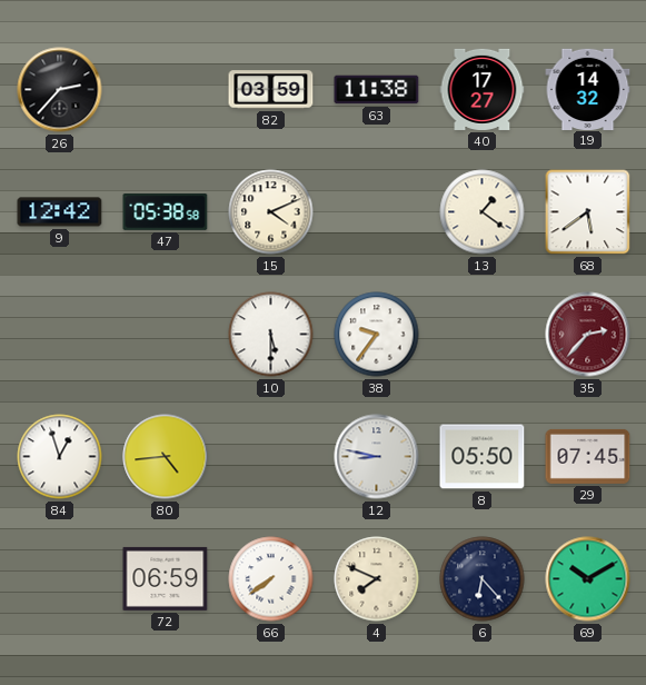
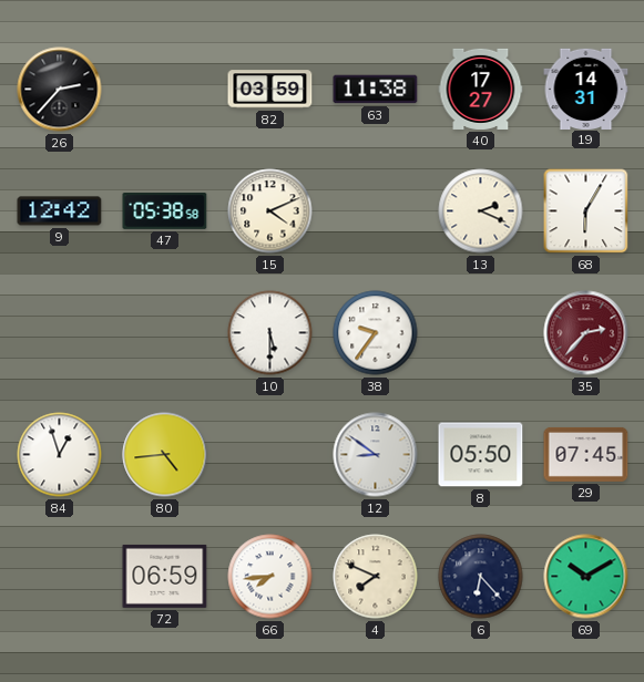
19: 14:32 -> 14:31 (586, 89)
13: 1:21 -> 2:19 (481, 211)
68: 5:39 -> 6:05 (586, 211)
12: 8:47 -> 8:51 (376, 455)
66: 7:39 -> 7:44 (270, 577)
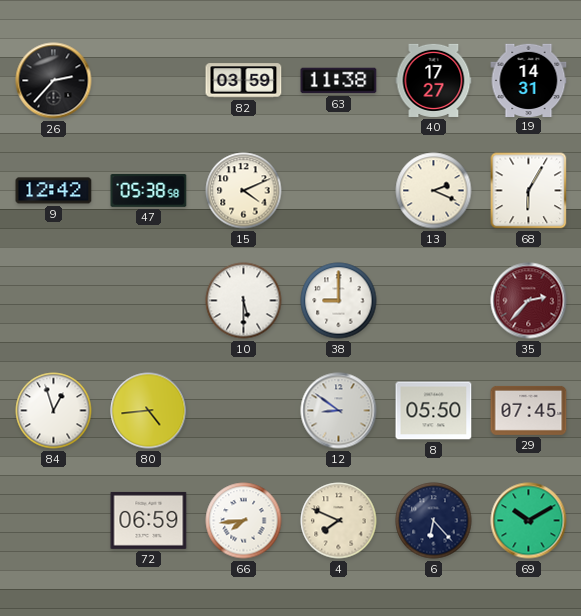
38: 9:36 -> 9:00 (339, 301)
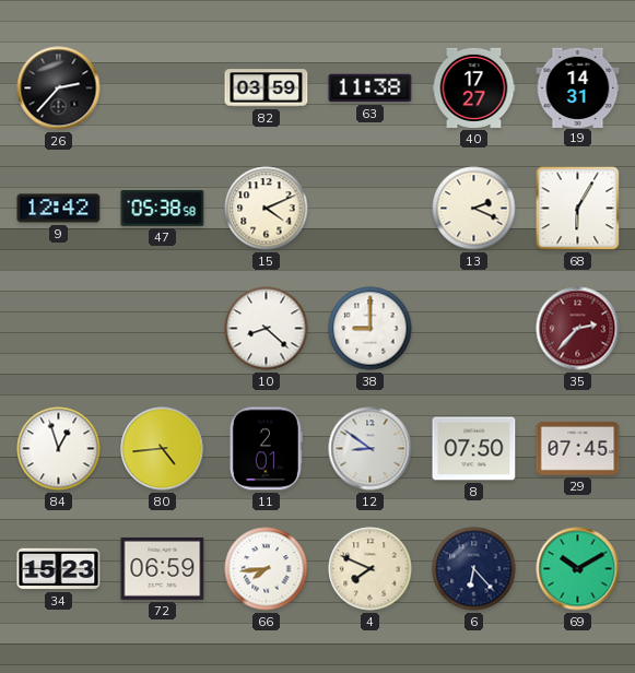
10: 5:30 -> 8:22 (267, 329)
11: none -> 2:01 (266, 449)
8: 05:50 -> 07:50 (474, 449)
34: none -> 15:23 (59, 569)
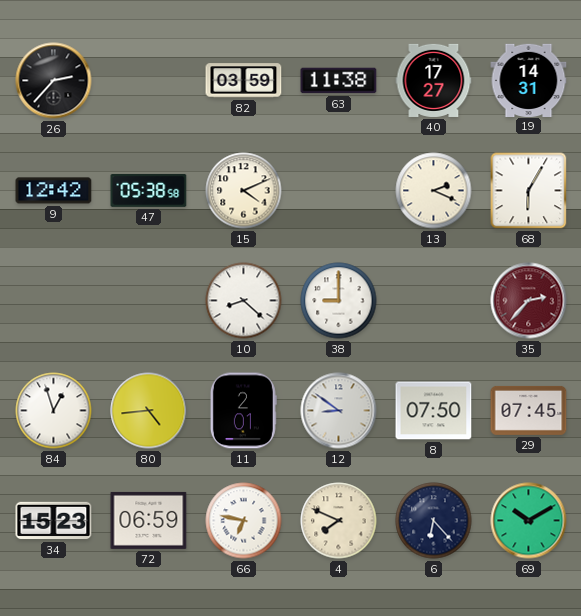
66: 7:44 -> 6:47 (244, 521)
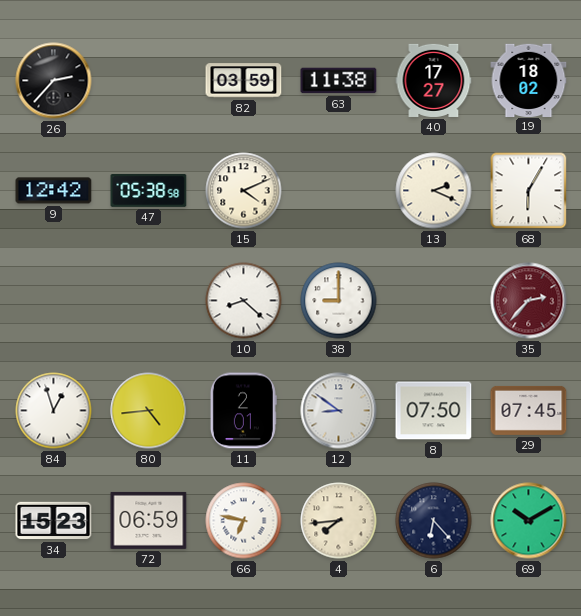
19: 14:31 -> 18:02 (529, 80)
4: 7:49 -> 7:44 (339, 521)
